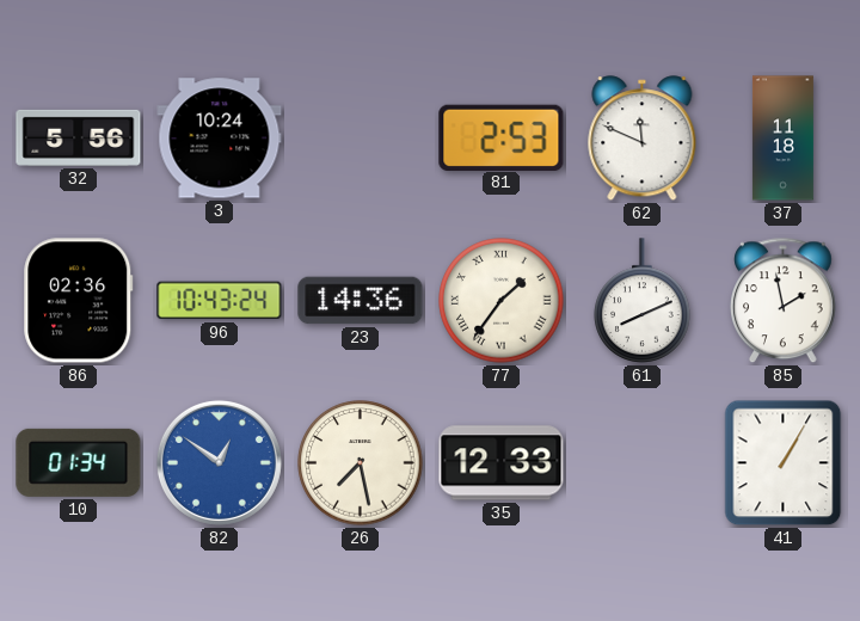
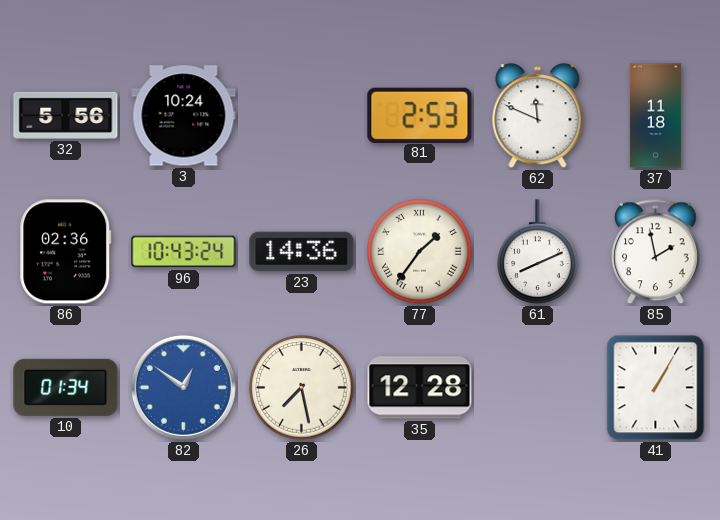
35: 12:33 -> 12:28 (420, 388)
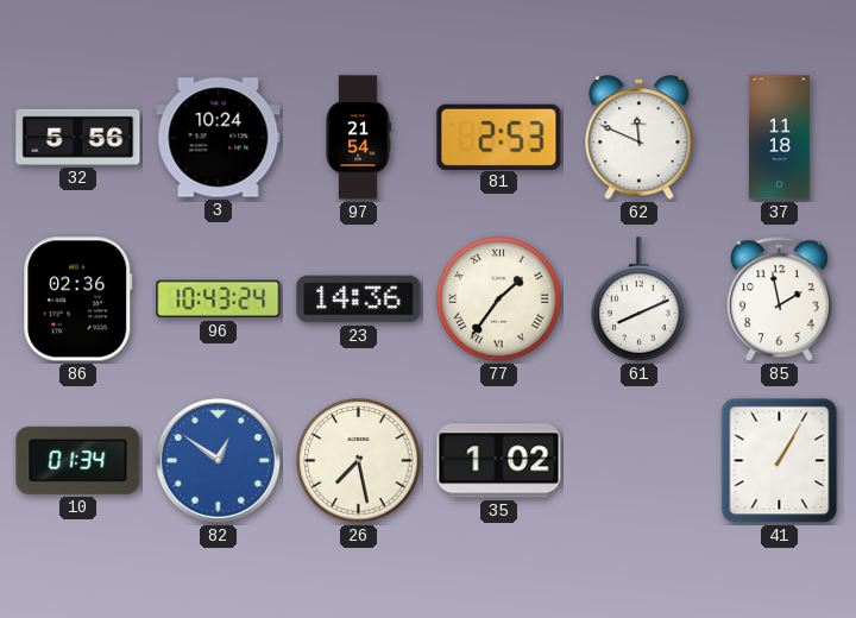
97: none -> 21:54 (358, 138)
35: 12:28 -> 1:02 (499, 461)
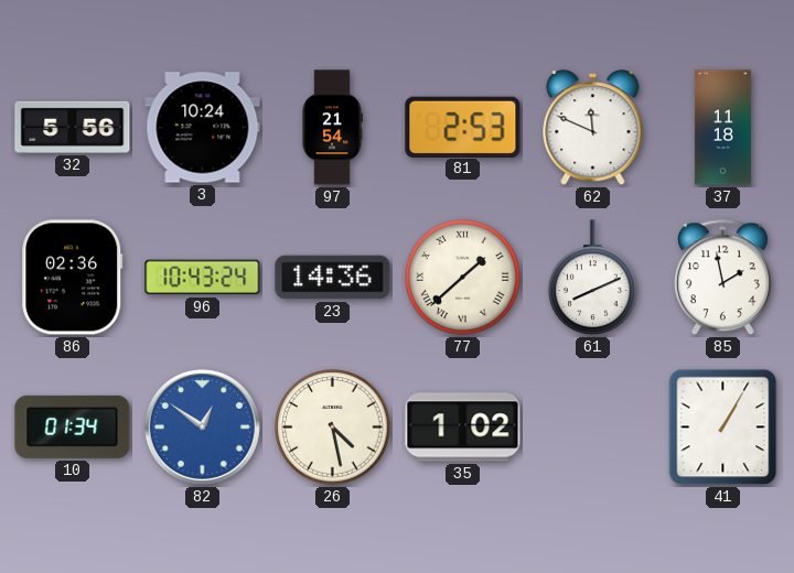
77: 1:36 -> 1:38 (463, 278)
26: 7:28 -> 4:28 (333, 428)
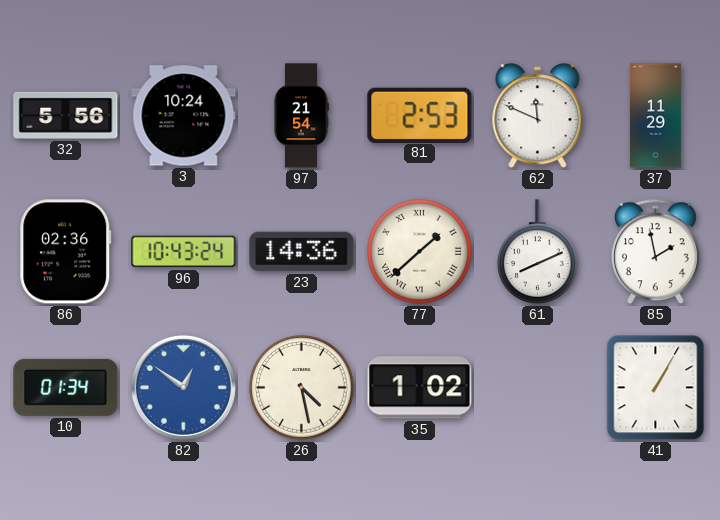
37: 11:18 -> 11:29 (655, 116)
